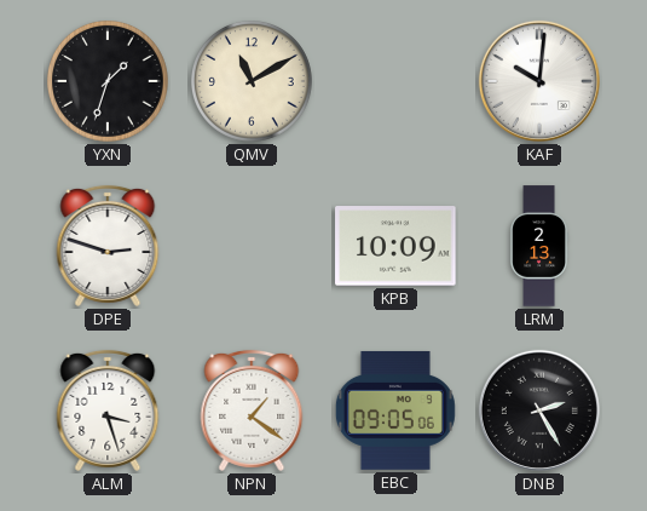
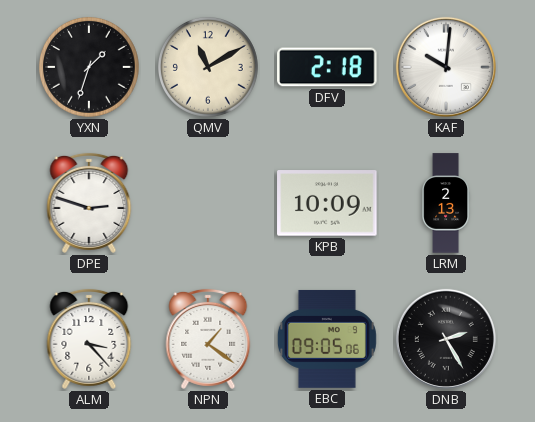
DFV: none -> 2:18 (327, 67)
ALM: 3:27 -> 3:23 (89, 339)
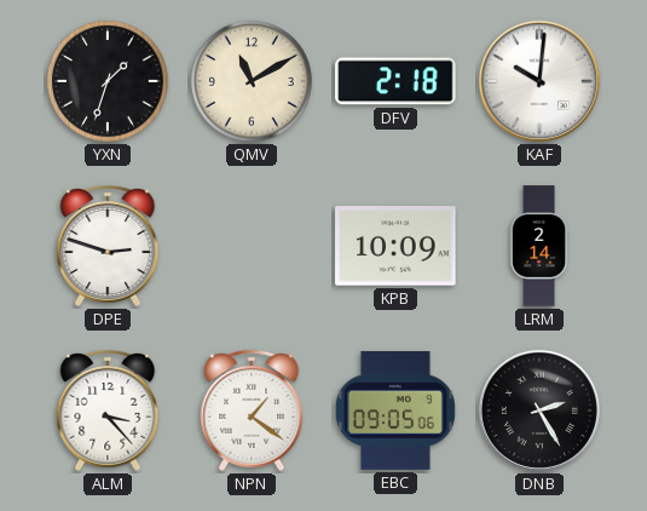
LRM: 2:13 -> 2:14 (539, 246)
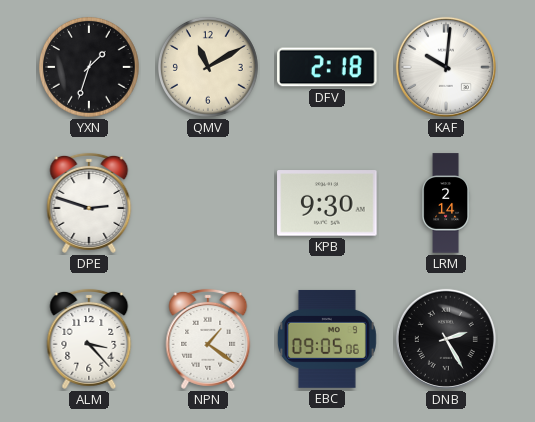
KPB: 10:09 -> 9:30 (327, 203)
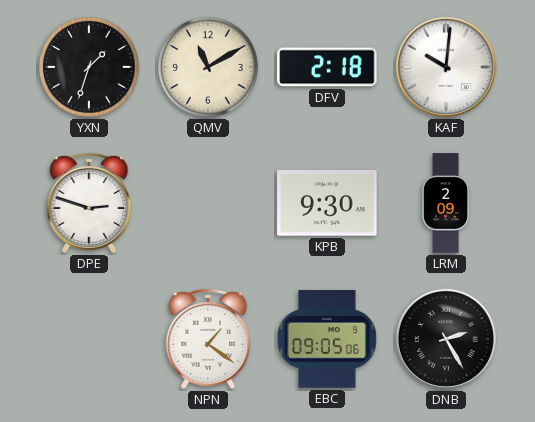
LRM: 2:14 -> 2:09 (446, 203)
ALM: 3:23 -> none (89, 339)
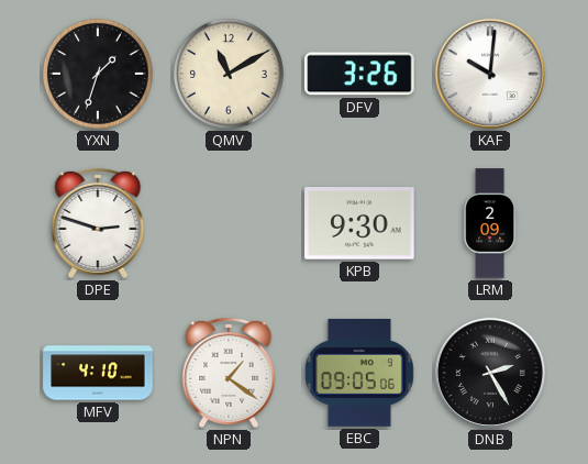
DFV: 2:18 -> 3:26 (359, 74)
MFV: none -> 4:10 (98, 373)
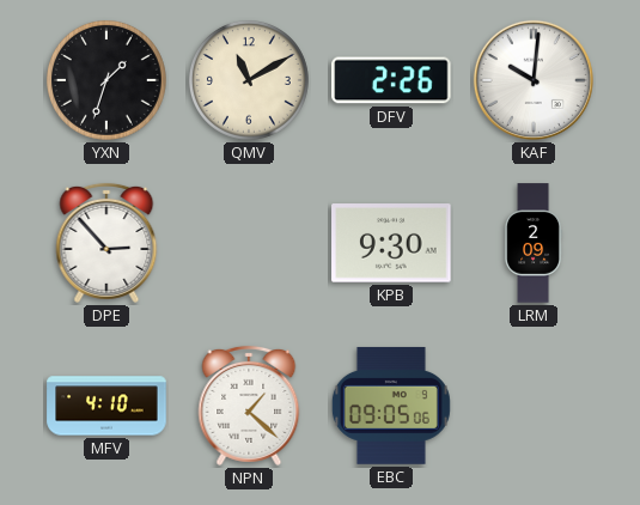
DFV: 3:26 -> 2:26 (391, 80)
DPE: 2:48 -> 2:53 (106, 243)
NPN: 1:21 -> 1:22 (249, 406)
DNB: 2:25 -> none (490, 373)
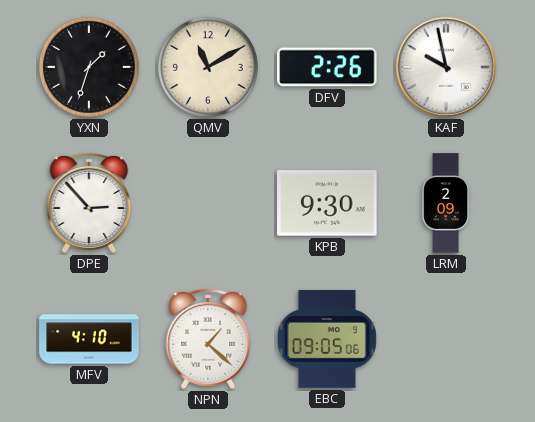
KAF: 10:01 -> 9:58 (446, 67)
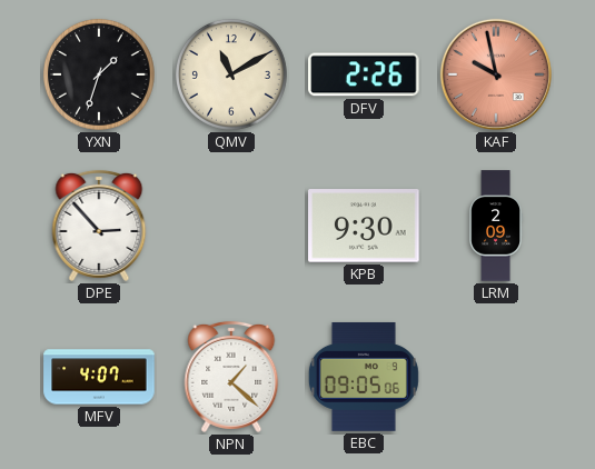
KAF dial: white -> salmon (496, 74)
MFV: 4:10 -> 4:07 (99, 377)
